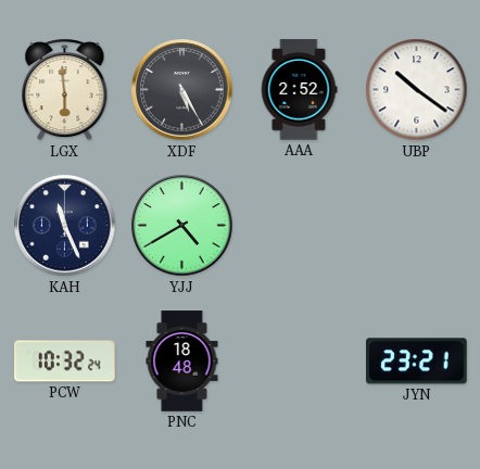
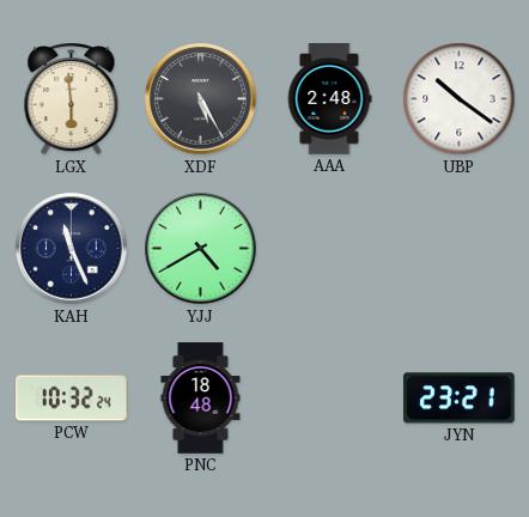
AAA: 2:52 -> 2:48 (329, 99)
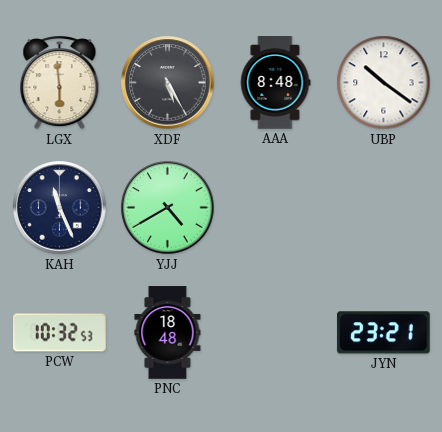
AAA: 2:48 -> 8:48 (275, 83)
PCW: 10:32:24 -> 10:32:53 (60, 333)
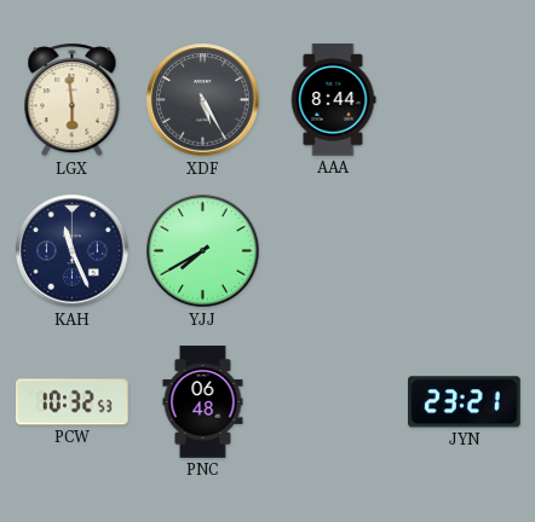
AAA: 8:48 -> 8:44 (333, 100)
UBP: 10:21 -> none (384, 83)
YJJ: 4:40 -> 7:40 (203, 251)
PNC: 18:48 -> 06:48 (203, 402)
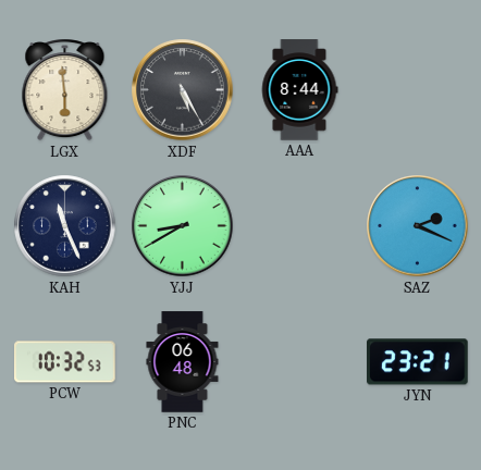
YJJ: 7:40 -> 8:40 (183, 226)
SAZ: none -> 2:19 (418, 226)
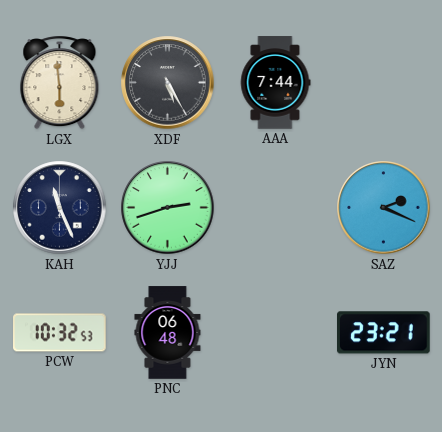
AAA: 8:44 -> 7:44 (275, 83)
YJJ: 8:40 -> 2:42 (168, 208)
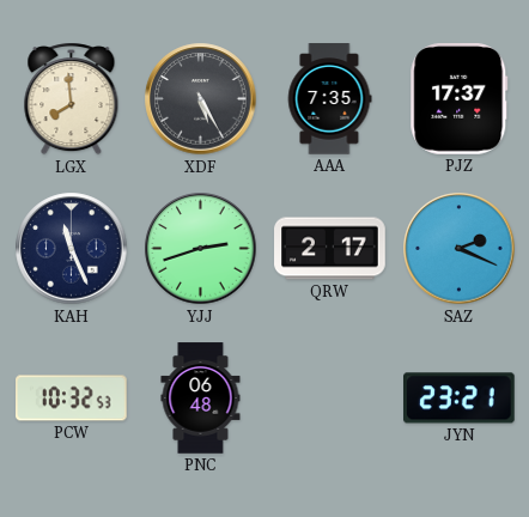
LGX: 5:59 -> 7:59 (72, 99)
AAA: 7:44 -> 7:35 (329, 99)
PJZ: none -> 17:37 (460, 99)
QRW: none -> 2:17 (330, 249)
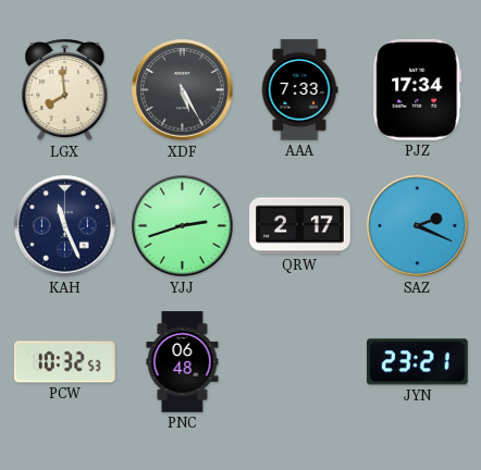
AAA: 7:35 -> 7:33 (299, 90)
PJZ: 17:37 -> 17:34 (418, 90)
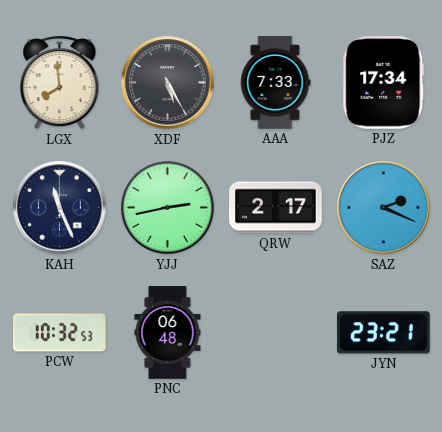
YJJ: 2:42 -> 2:43 (168, 208)
